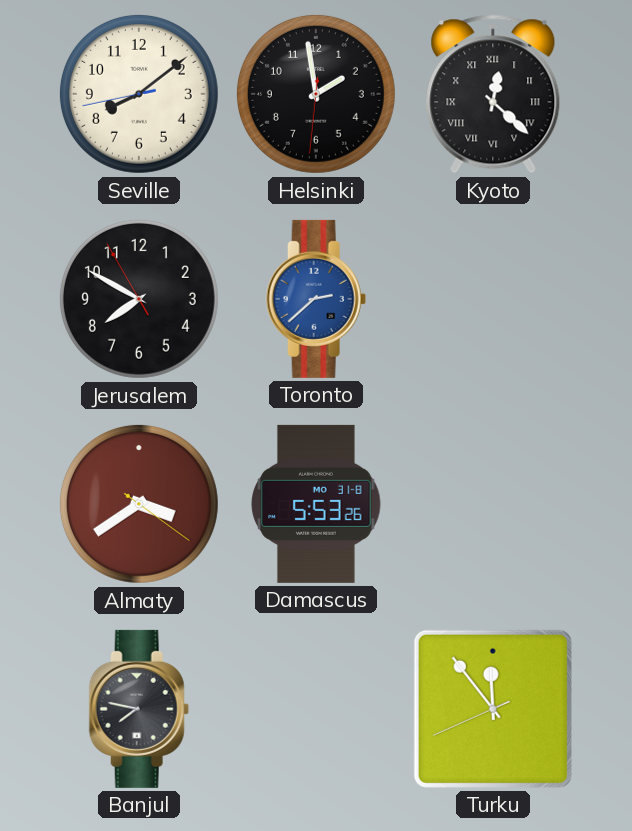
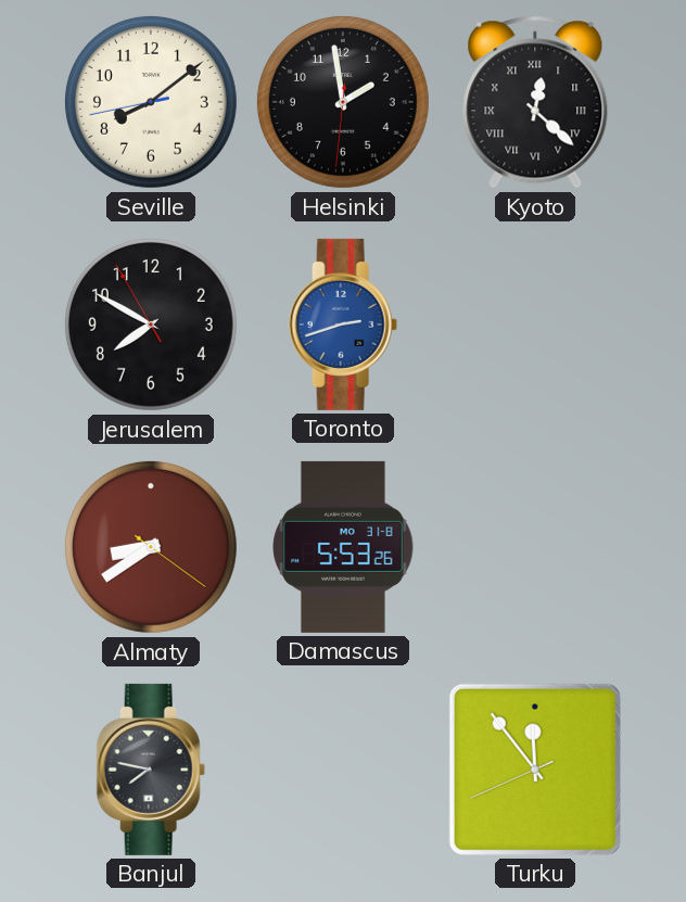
Toronto: 2:38 -> 2:42 (343, 325)
Almaty: 3:39 -> 8:39 (151, 547)
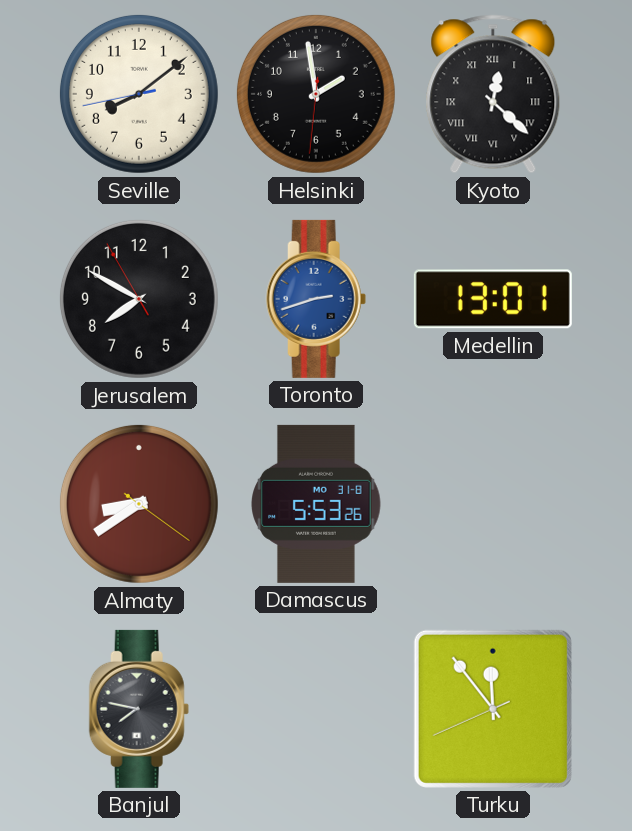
Medellin: none -> 13:01 (493, 299)
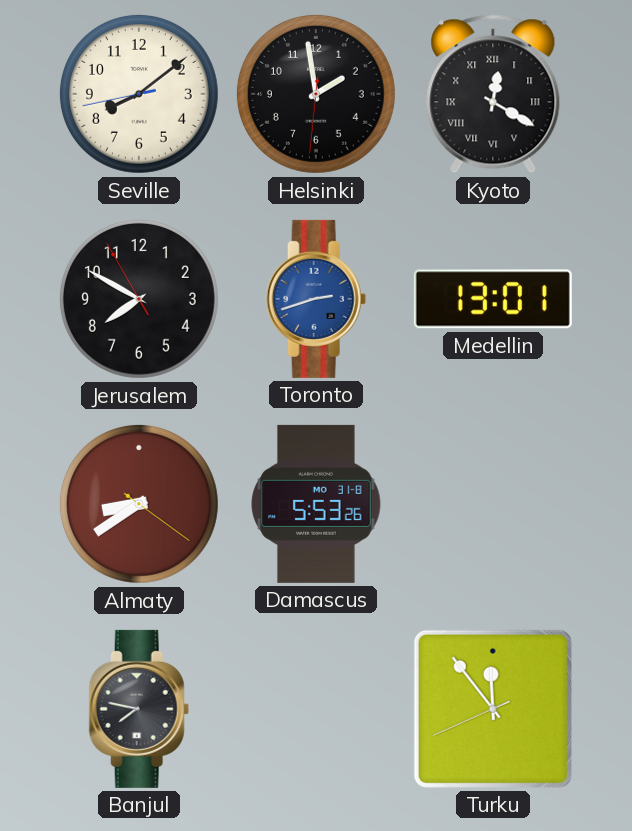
Kyoto: 12:22 -> 12:20 (493, 94)
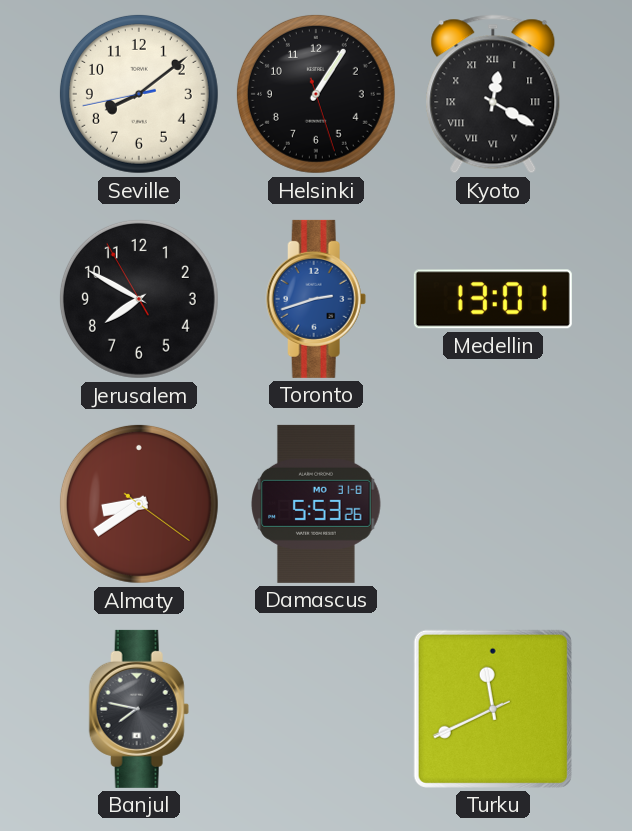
Helsinki: 1:58 -> 1:05 (316, 94)
Turku: 11:53 -> 11:40 (493, 709)
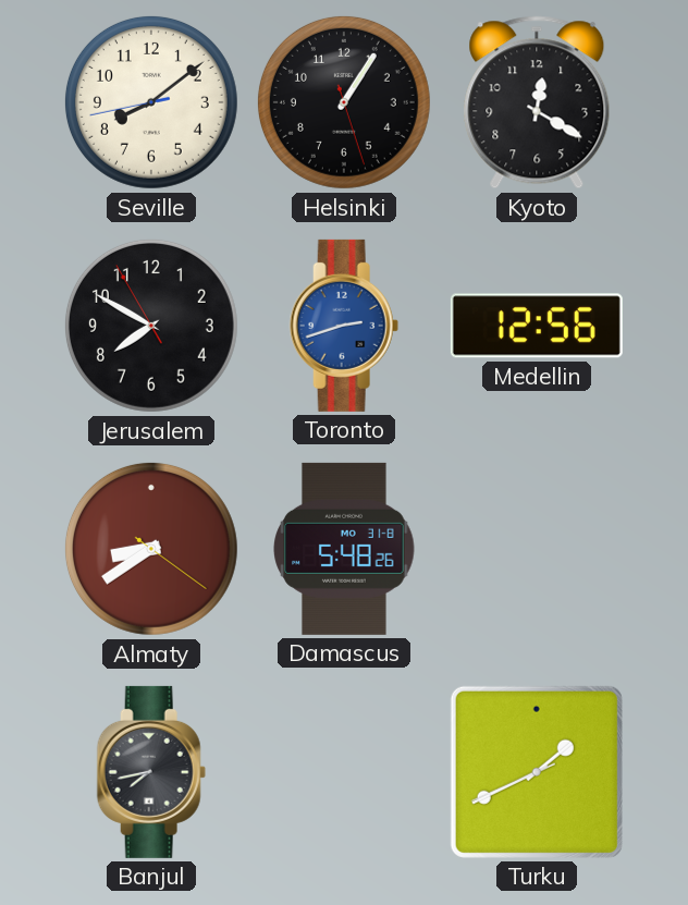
Kyoto numerals: Roman -> Arabic (537, 102)
Medellin: 13:01 -> 12:56 (537, 326)
Damascus: 5:53 -> 5:48 (344, 549)
Banjul: 7:47 -> 7:43 (151, 772)
Turku: 11:40 -> 1:40 (537, 772)
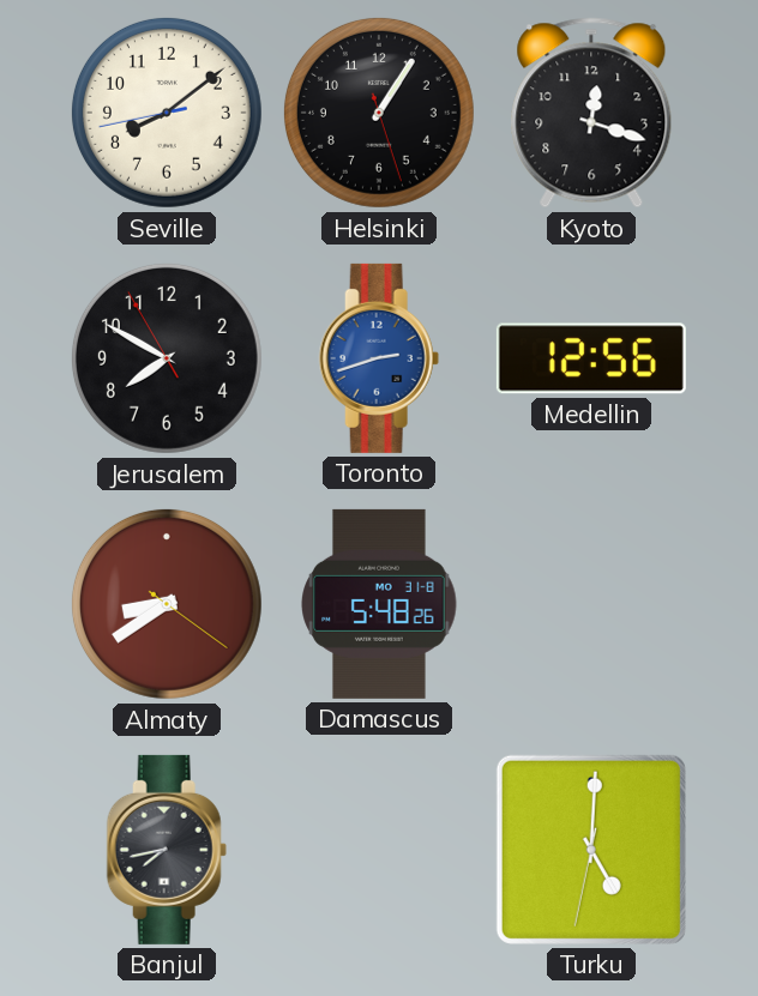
Kyoto: 12:20 -> 12:18 (591, 113)
Turku: 1:40 -> 5:00 (591, 850)
